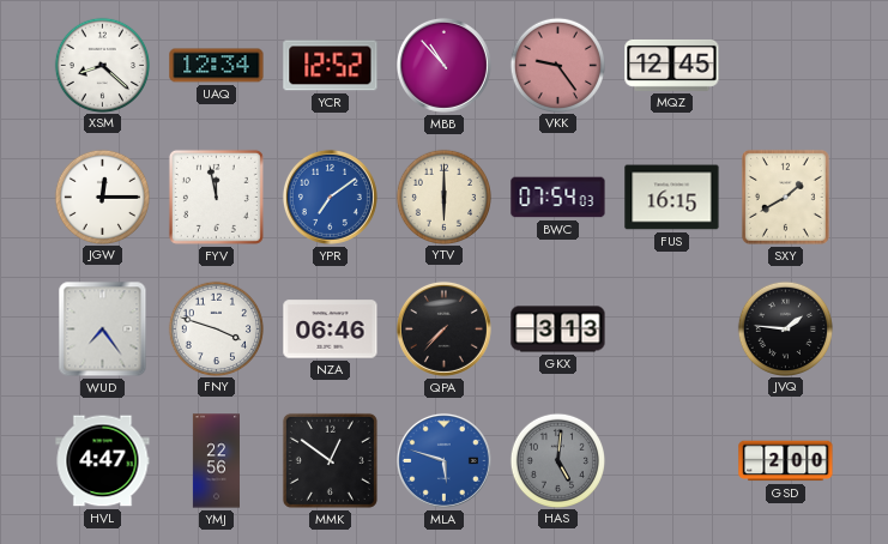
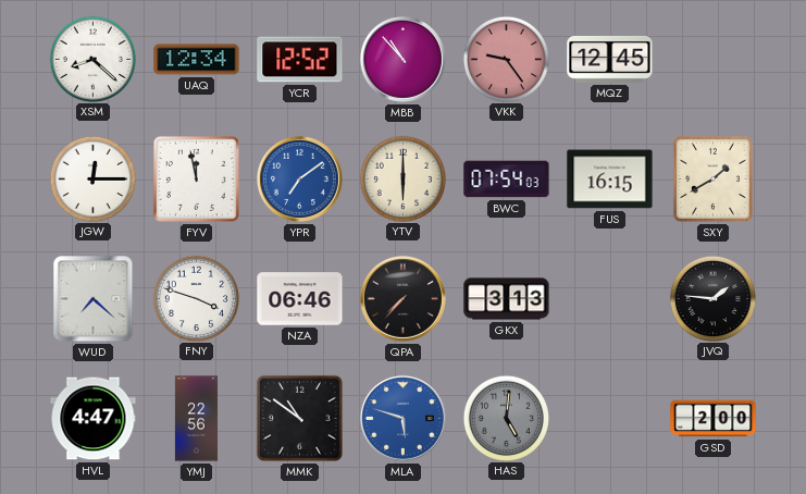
WUD: 7:24 -> 7:22 (94, 299)
MMK: 12:51 -> 10:51 (299, 418)
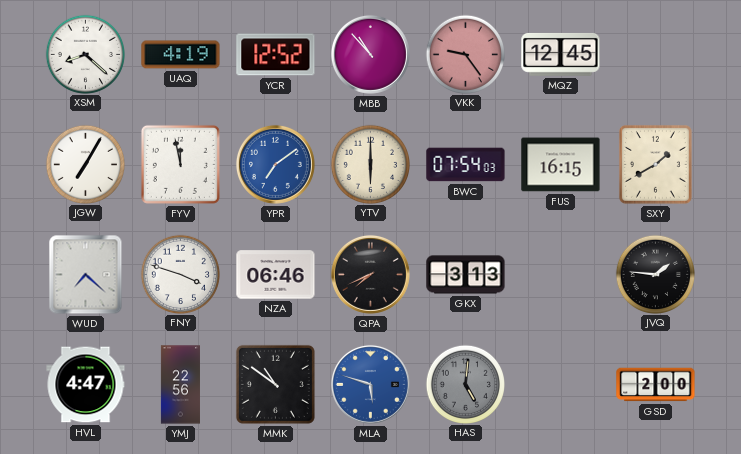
UAQ: 12:34 -> 4:19 (181, 55)
JGW: 12:15 -> 7:05 (85, 164)
QPA: 7:37 -> 7:41 (370, 274)
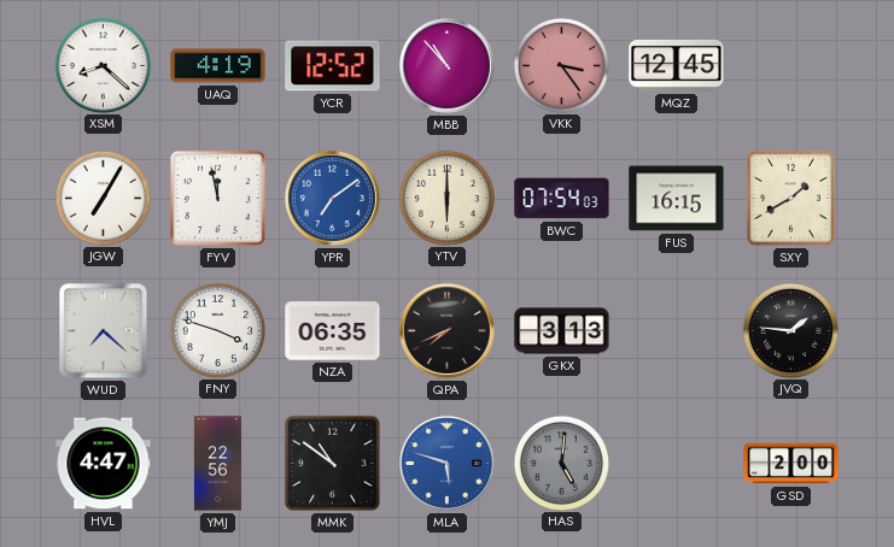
VKK: 9:24 -> 3:24 (561, 65)
NZA: 06:46 -> 06:35 (333, 331)
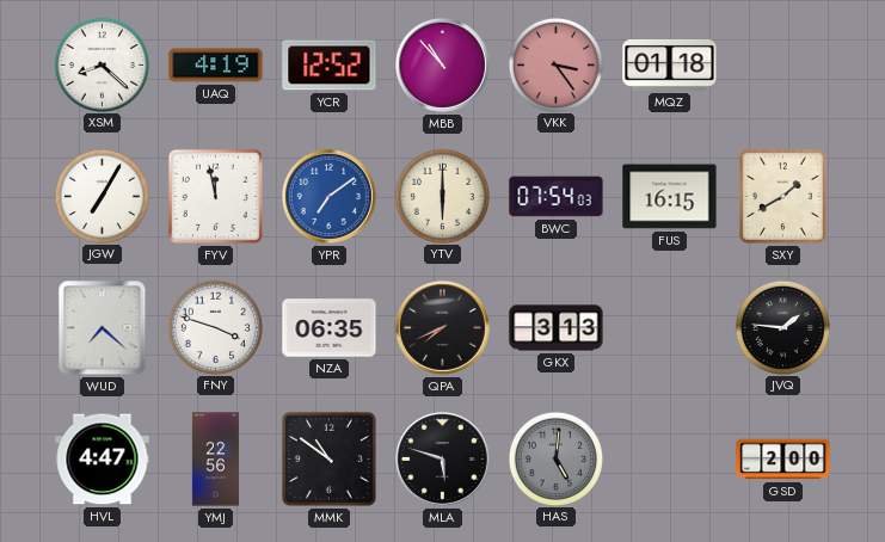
MQZ: 12:45 -> 01:18 (670, 64)
MLA dial: blue -> black (442, 458)
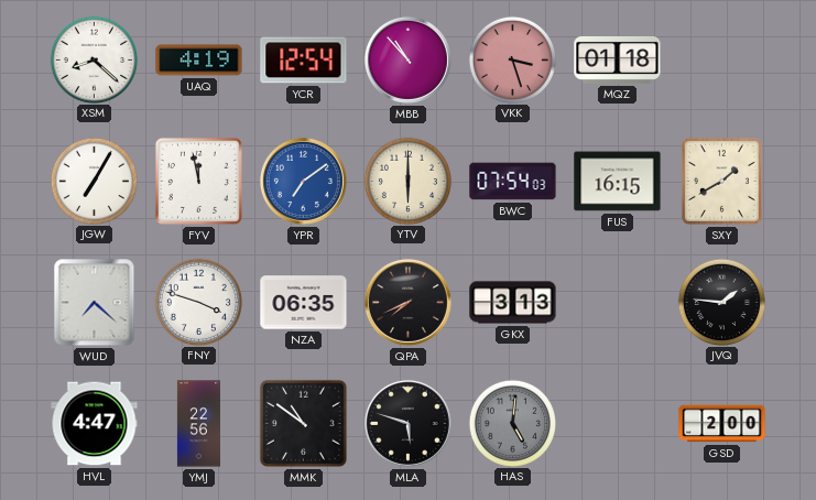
YCR: 12:52 -> 12:54 (304, 61)
VKK: 3:24 -> 3:27 (512, 59)
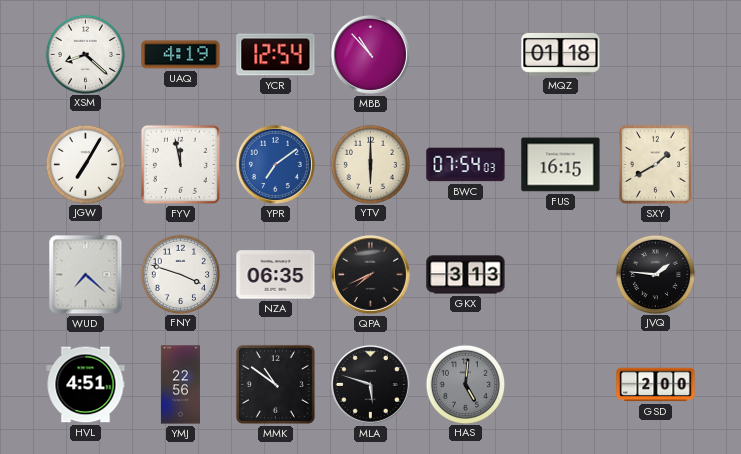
VKK: 3:27 -> none (512, 59)
HVL: 4:47 -> 4:51 (86, 385)
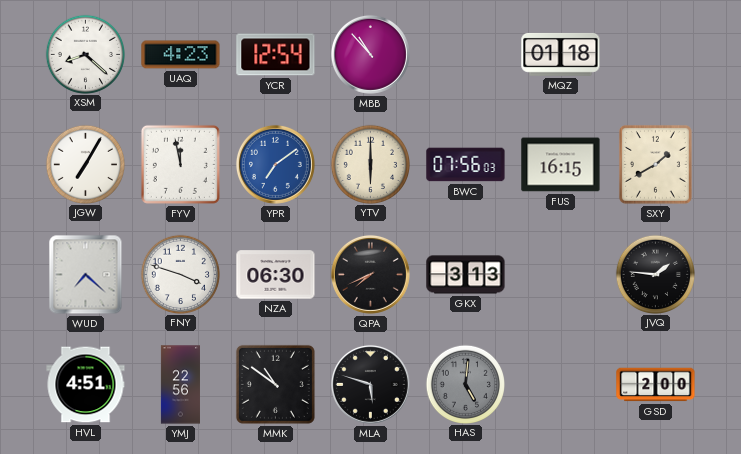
UAQ: 4:19 -> 4:23 (181, 55)
BWC: 07:54 -> 07:56 (466, 165)
NZA: 06:35 -> 06:30 (276, 275)
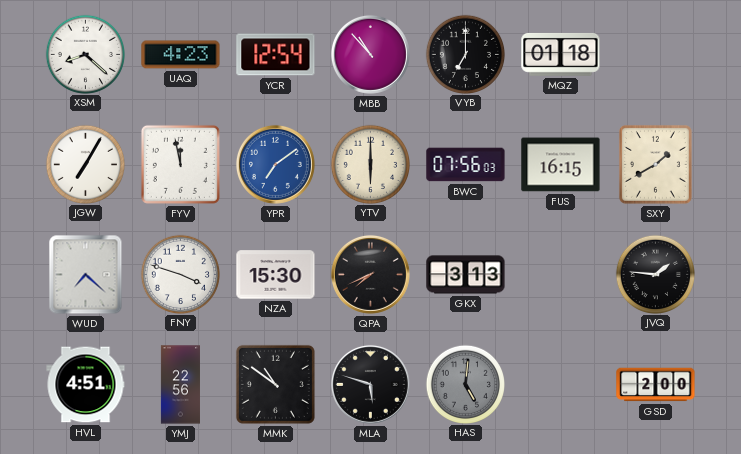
VYB: none -> 7:00 (465, 54)
NZA: 06:30 -> 15:30 (276, 275)
